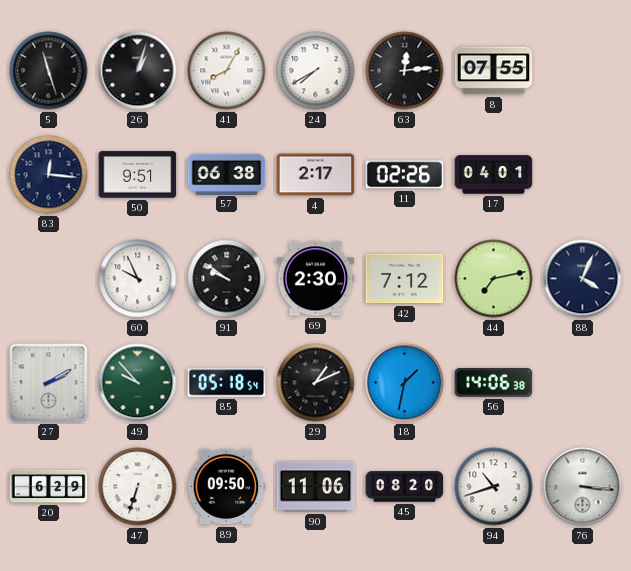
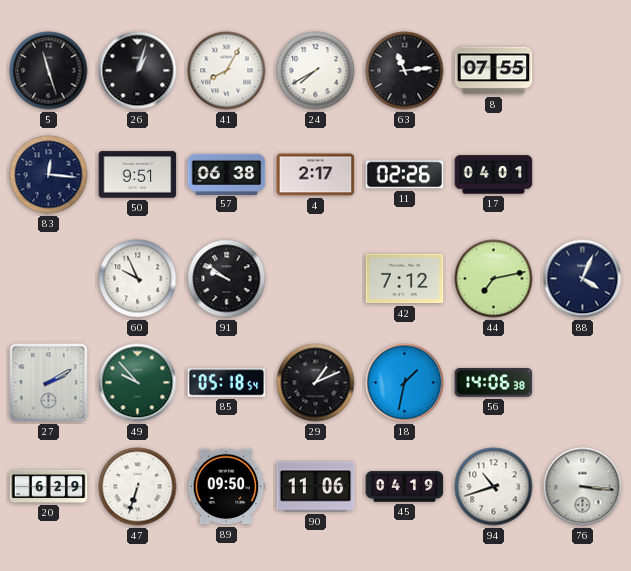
63: 12:14 -> 11:14 (405, 71)
69: 2:30 -> none (316, 279)
45: 08:20 -> 04:19 (405, 487)
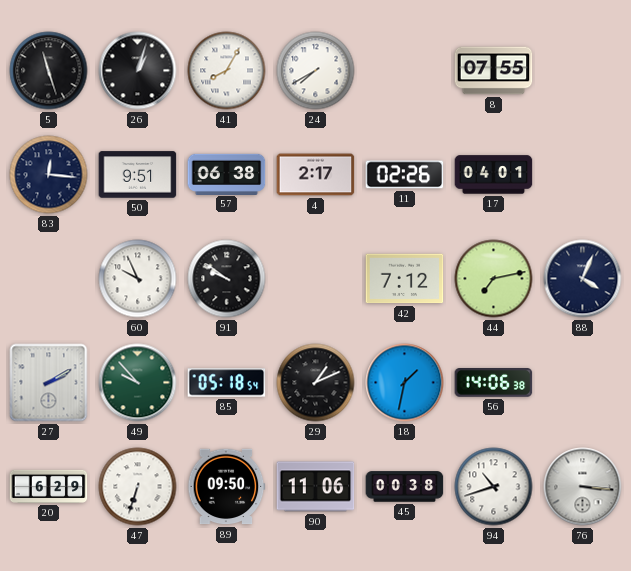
63: 11:14 -> none (405, 71)
45: 04:19 -> 00:38 (405, 487)
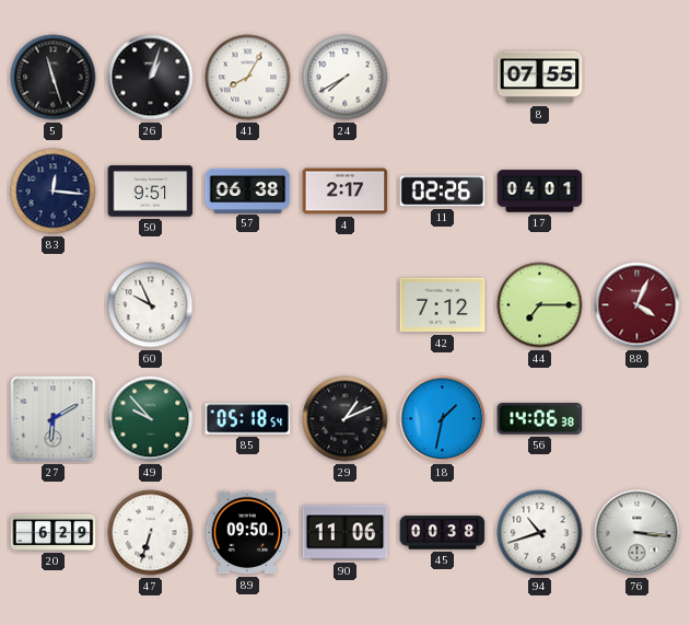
91: 9:51 -> none (227, 279)
44: 7:13 -> 7:15 (540, 305)
88 dial: navy -> burgundy (638, 305)
27: 2:10 -> 6:10 (54, 419)
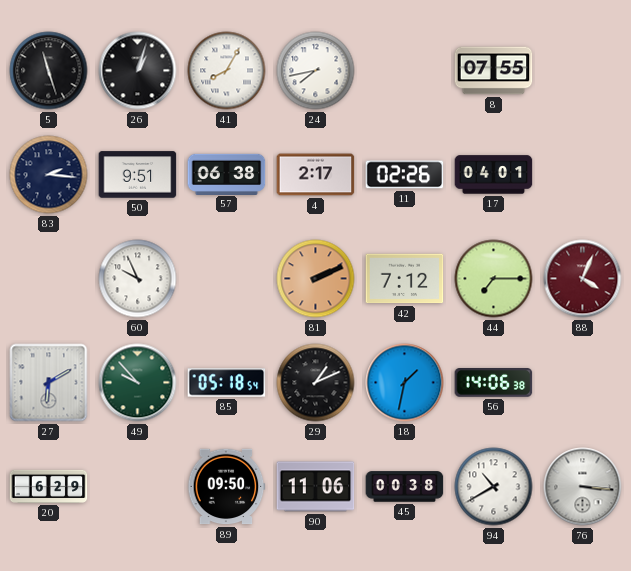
24: 7:40 -> 7:43 (316, 71)
83: 12:16 -> 2:16 (49, 175)
81: none -> 2:11 (316, 279)
47: 6:33 -> none (151, 533)
94: 10:42 -> 10:40 (494, 487)
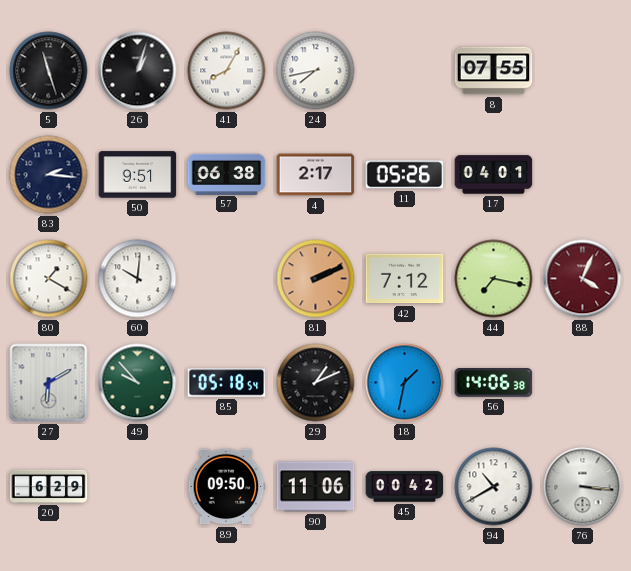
11: 02:26 -> 05:26 (405, 175)
80: none -> 1:20 (49, 279)
60: 9:56 -> 10:01 (138, 279)
44: 7:15 -> 7:17 (494, 279)
45: 00:38 -> 00:42 (405, 487)
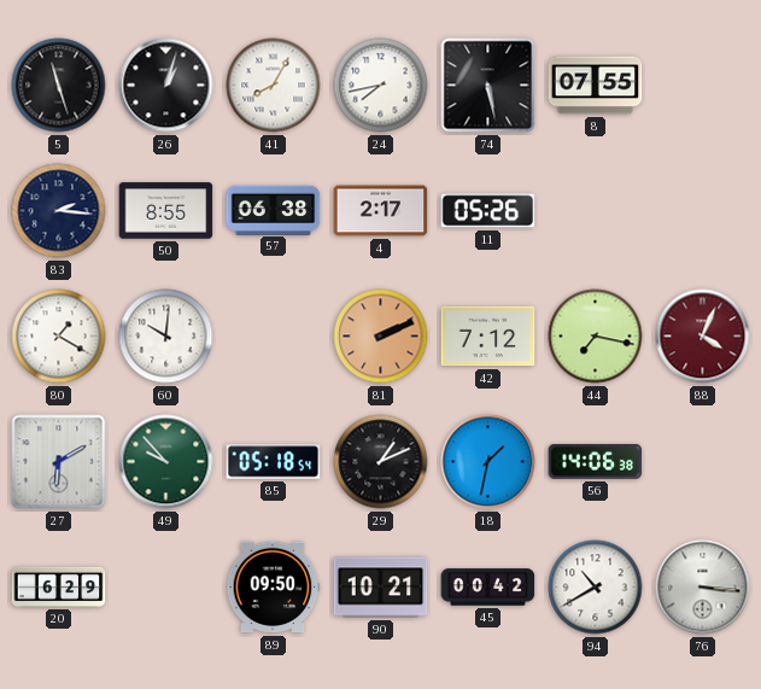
74: none -> 5:28 (488, 86)
50: 9:51 -> 8:55 (166, 211)
17: 04:01 -> none (494, 175)
90: 11:06 -> 10:21 (381, 588)
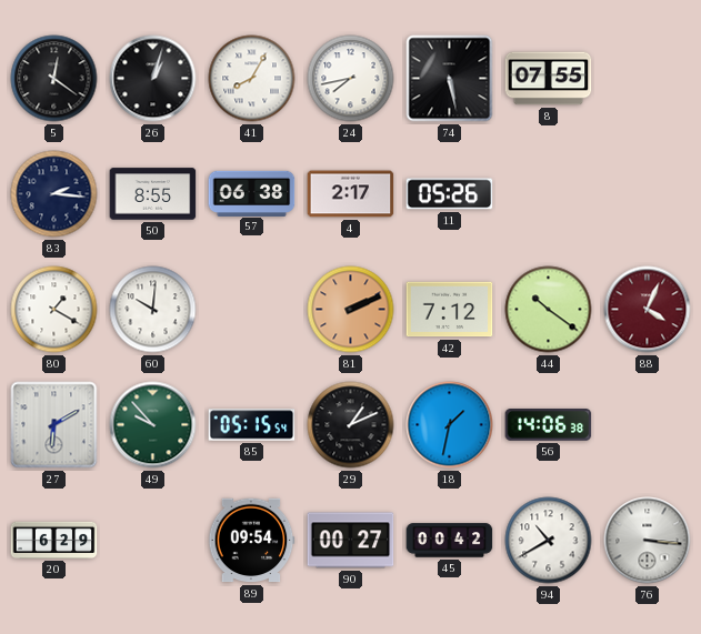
5: 11:27 -> 12:21 (54, 79)
44: 7:17 -> 10:21 (549, 310)
85: 05:18 -> 05:15 (252, 425)
89: 09:50 -> 09:54 (251, 541)
90: 10:21 -> 00:27 (351, 541)
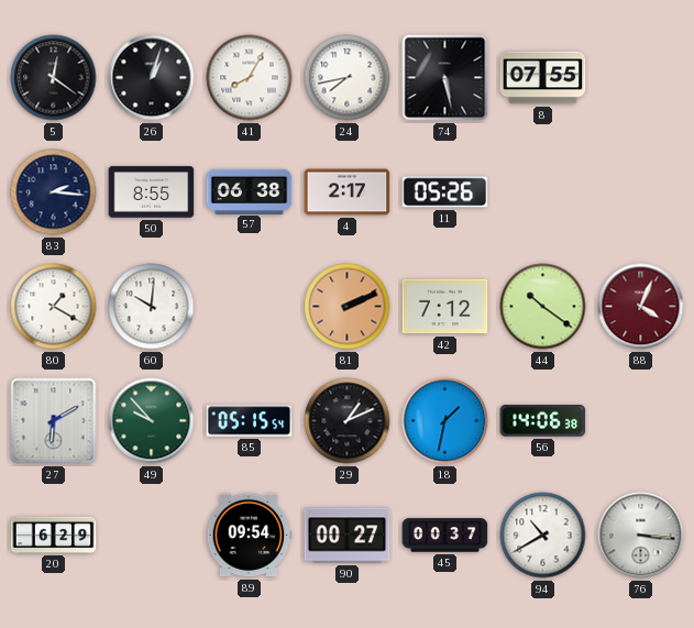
45: 00:42 -> 00:37 (445, 536)
